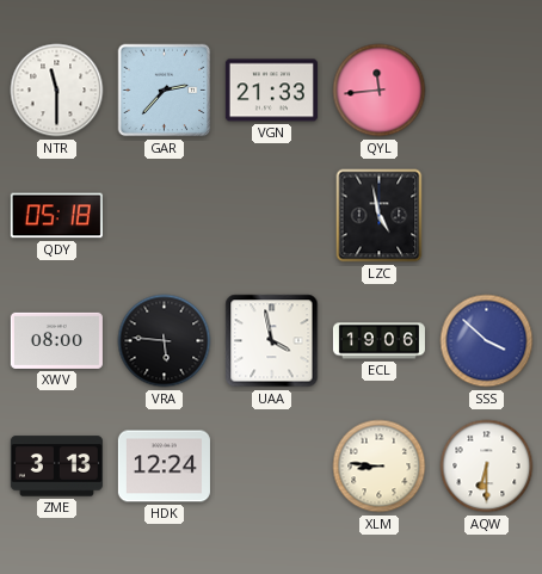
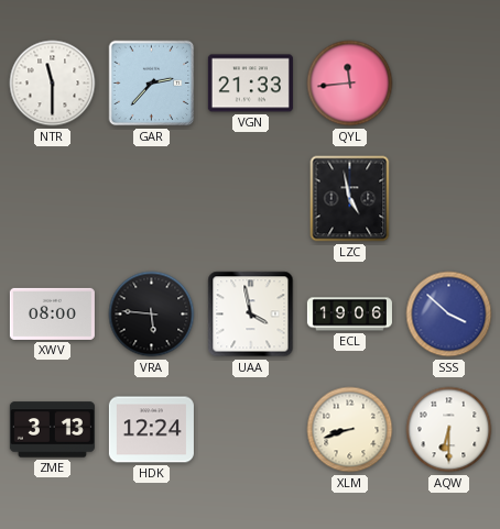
QDY: 05:18 -> none (56, 216)
XLM: 8:46 -> 8:42 (350, 430)
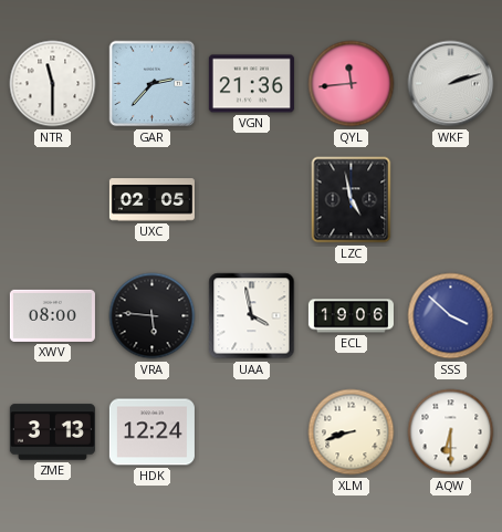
VGN: 21:33 -> 21:36 (251, 84)
WKF: none -> 2:12 (451, 84)
UXC: none -> 02:05 (151, 200)
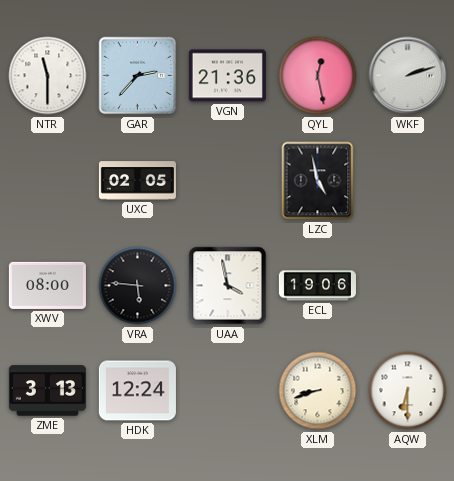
QYL: 11:44 -> 12:28 (318, 76)
SSS: 3:52 -> none (451, 316)
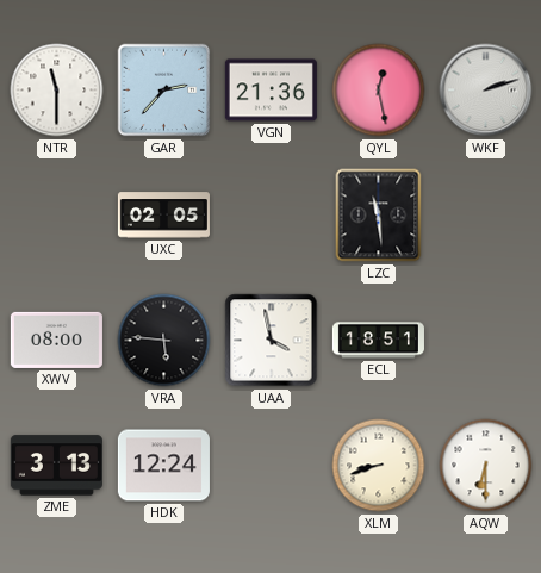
LZC: 4:58 -> 11:29 (379, 216)
ECL: 19:06 -> 18:51 (378, 341)
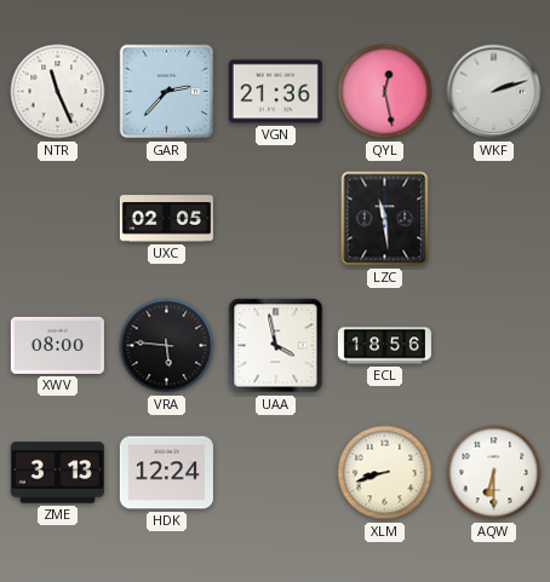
NTR: 11:30 -> 11:26 (58, 92)
ECL: 18:51 -> 18:56 (384, 346)
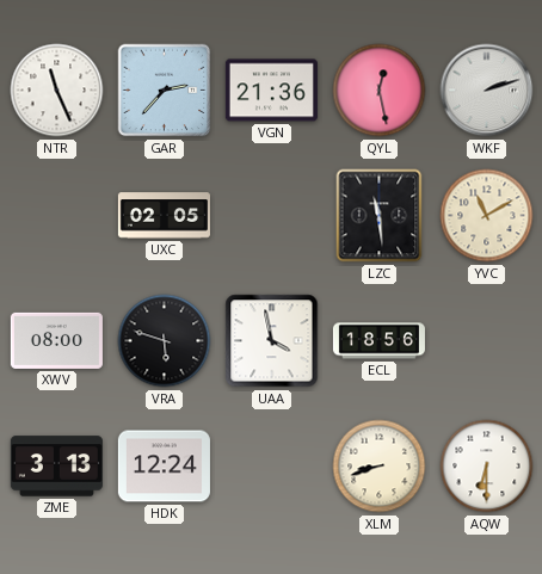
YVC: none -> 11:10 (487, 216)
VRA: 5:46 -> 5:48 (165, 341)
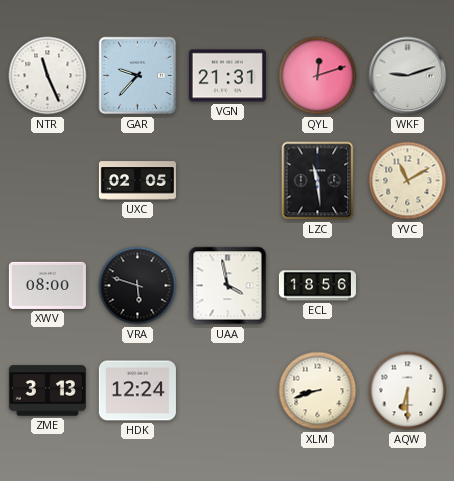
GAR: 2:37 -> 9:37 (138, 76)
VGN: 21:36 -> 21:31 (227, 76)
QYL: 12:28 -> 12:12 (318, 76)
WKF: 2:12 -> 9:12 (408, 76)
